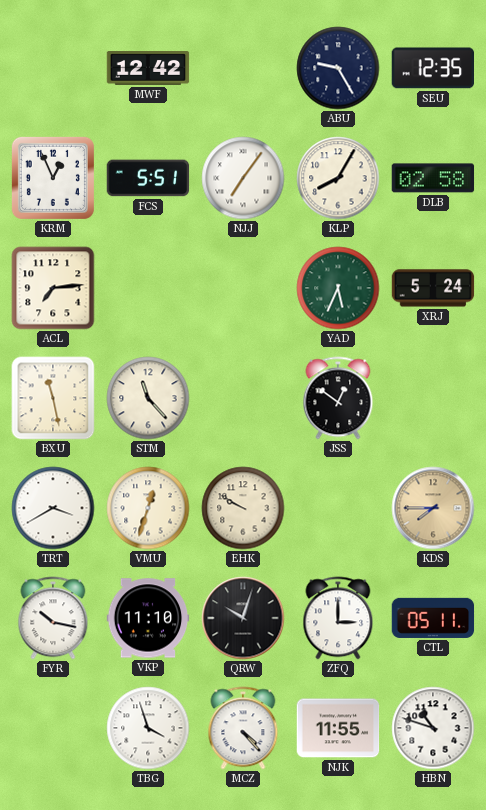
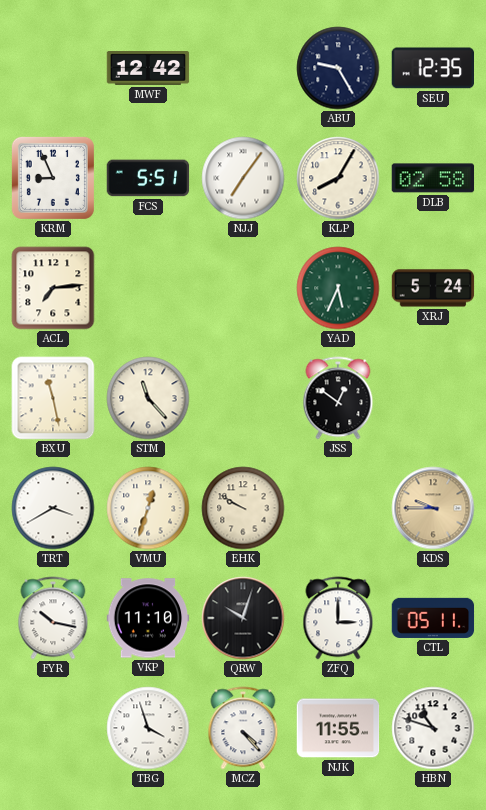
KRM: 12:56 -> 8:56 (53, 178)
KDS: 7:45 -> 9:45 (433, 508)
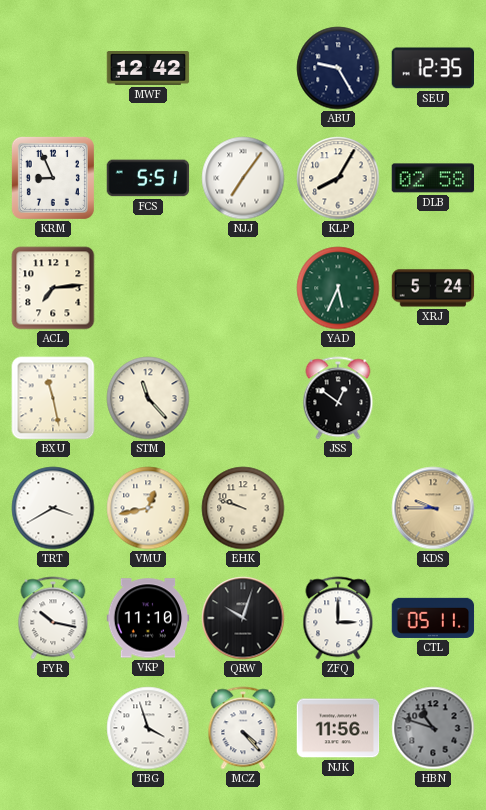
VMU: 12:33 -> 12:43 (148, 508)
EHK: 9:50 -> 9:48 (243, 508)
NJK: 11:55 -> 11:56 (338, 728)
HBN dial: white -> grey (433, 728)
